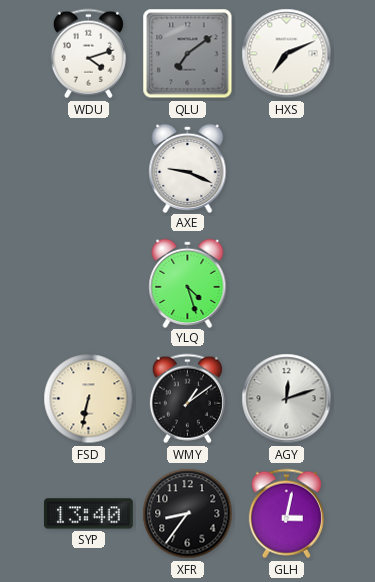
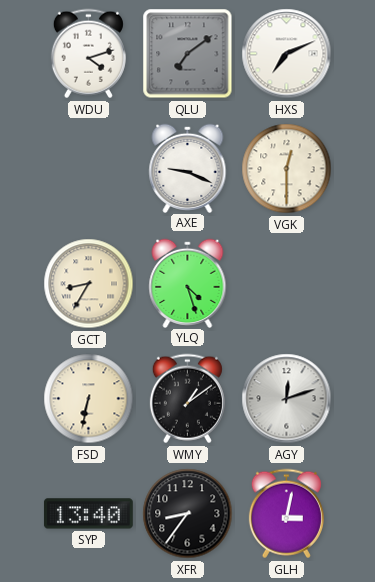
VGK: none -> 12:30 (287, 169)
GCT: none -> 8:35 (89, 284)
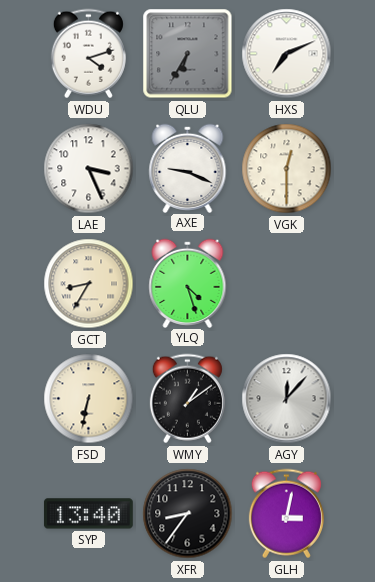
QLU: 7:09 -> 6:35 (188, 54)
LAE: none -> 3:26 (89, 169)
AGY: 12:12 -> 12:07 (287, 399)
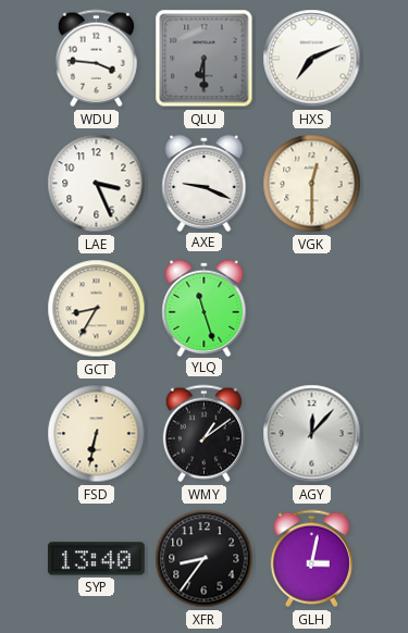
WDU: 4:12 -> 3:46 (96, 59)
QLU: 6:35 -> 6:30 (205, 59)
YLQ: 4:27 -> 11:27 (205, 308)
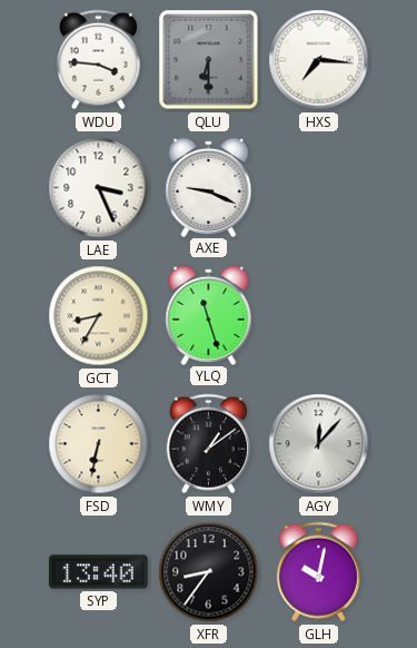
HXS: 7:11 -> 7:16 (319, 60)
VGK: 12:30 -> none (312, 184)
GLH: 3:02 -> 10:02 (318, 572)
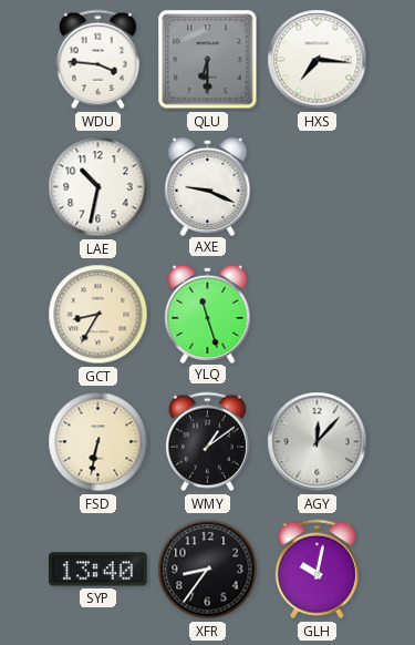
LAE: 3:26 -> 10:32 (98, 187)
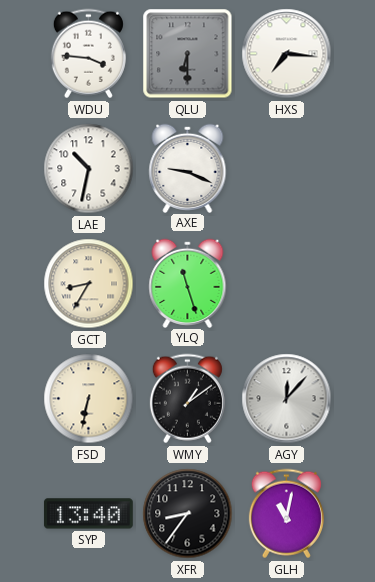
GLH: 10:02 -> 11:02 (286, 514)
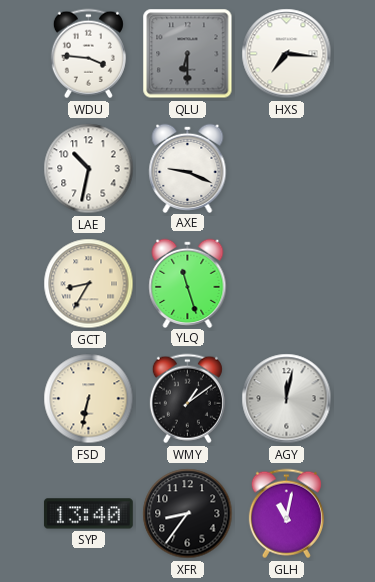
AGY: 12:07 -> 12:02 (287, 399)
